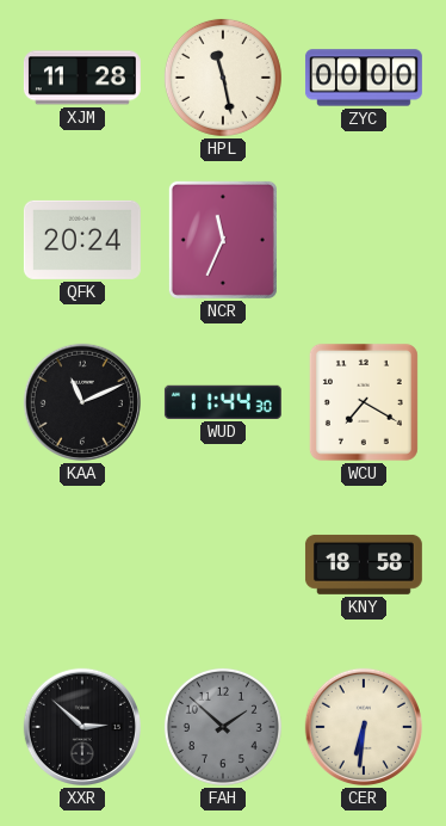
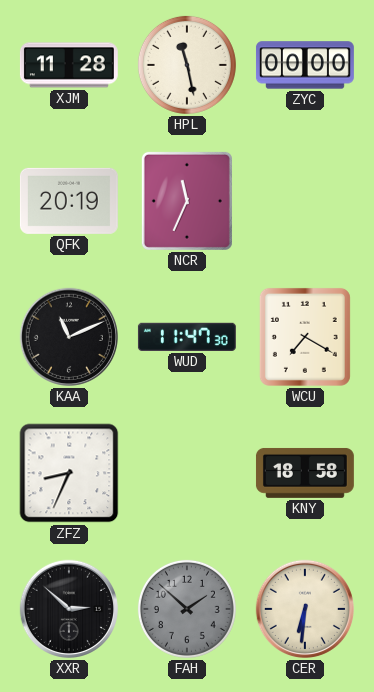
QFK: 20:24 -> 20:19 (69, 201)
WUD: 11:44 -> 11:47 (187, 337)
ZFZ: none -> 8:34 (69, 473)
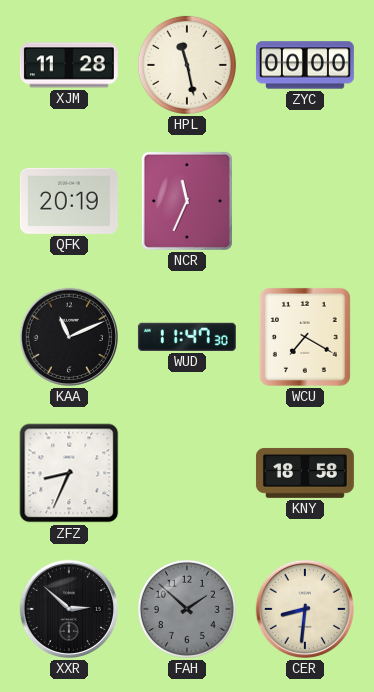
CER: 6:31 -> 8:31 (305, 609)
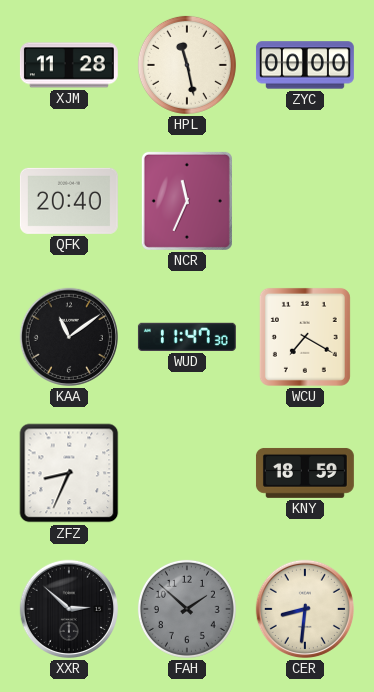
QFK: 20:19 -> 20:40 (69, 201)
KAA: 11:11 -> 11:09 (69, 337)
KNY: 18:58 -> 18:59 (305, 473)
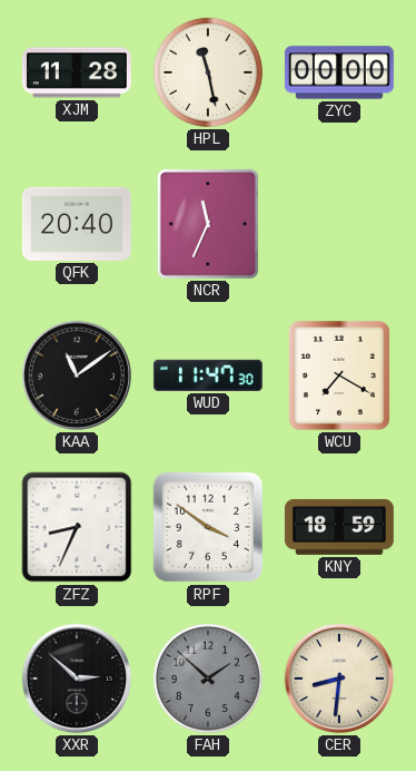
RPF: none -> 3:51 (208, 527)
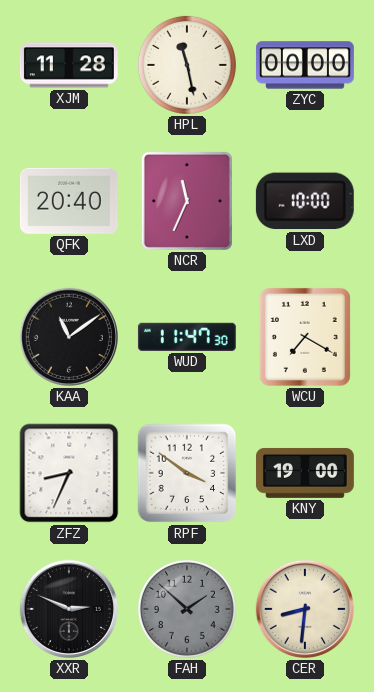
LXD: none -> 10:00 (305, 201)
KNY: 18:59 -> 19:00 (305, 473)
XXR: 2:52 -> 2:49 (69, 609)
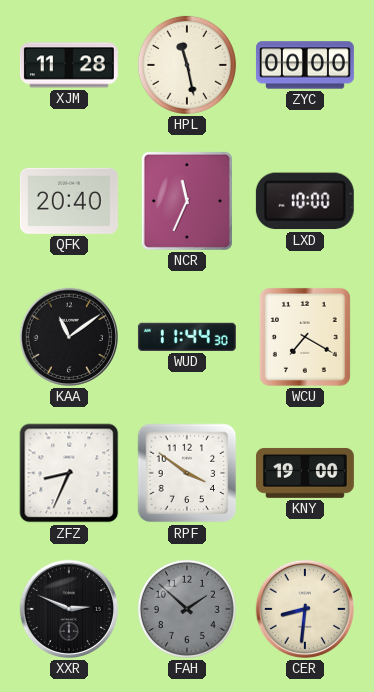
WUD: 11:47 -> 11:44 (187, 337)
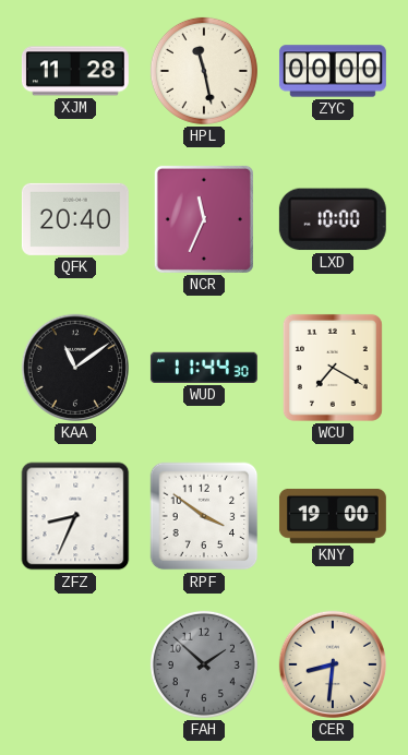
XXR: 2:49 -> none (69, 609)
